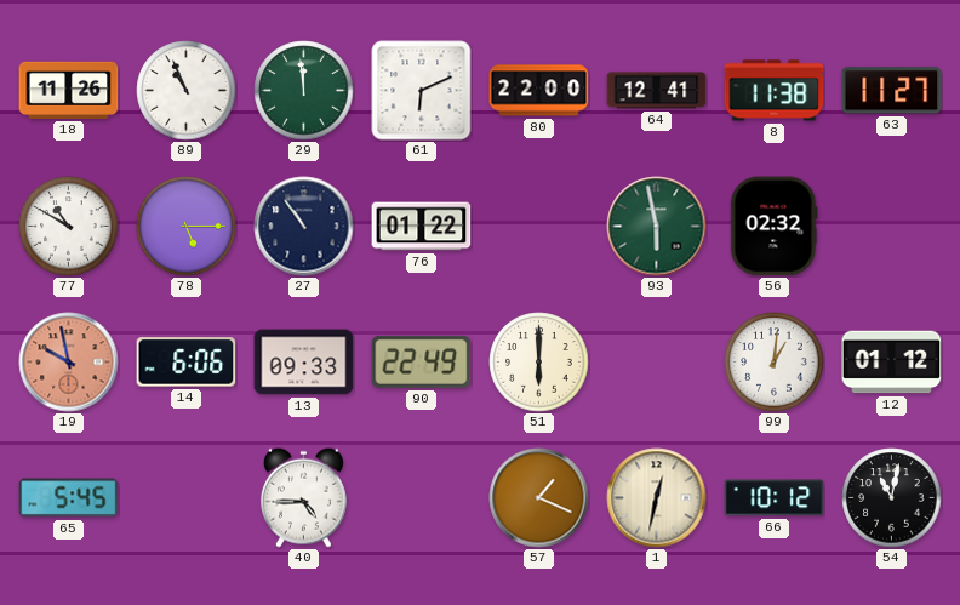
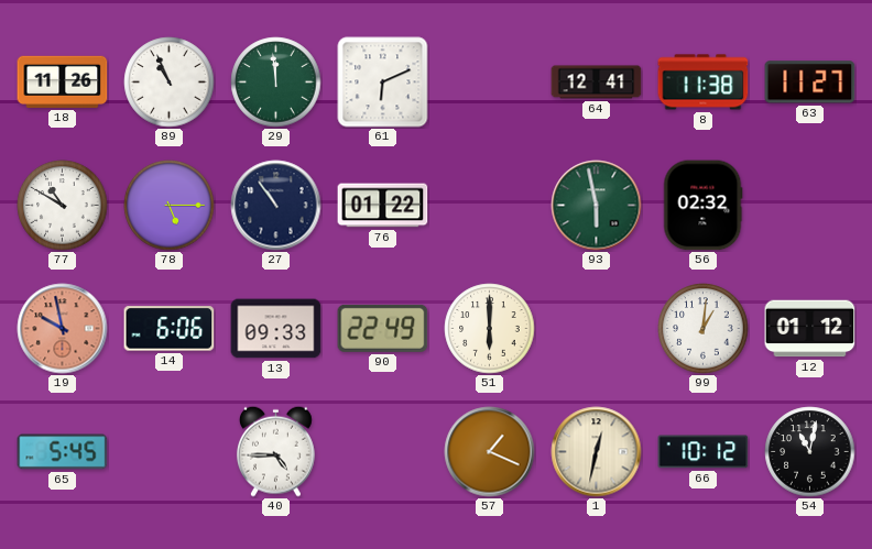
80: 22:00 -> none (539, 91)
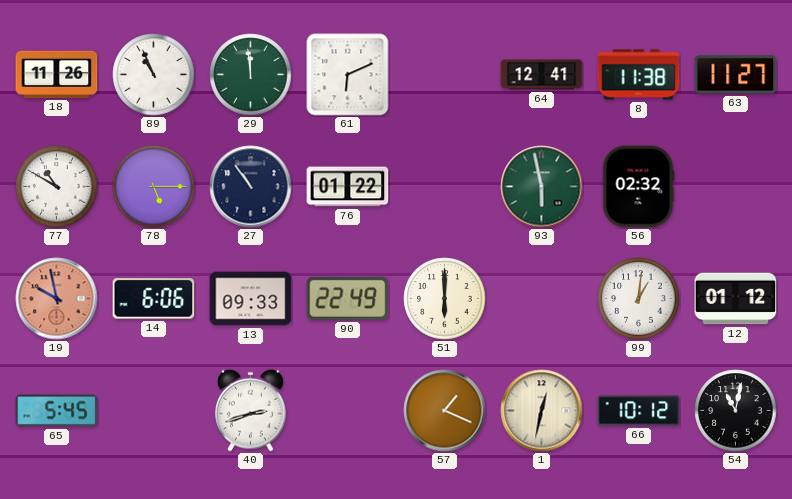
40: 4:45 -> 2:42 (250, 410)
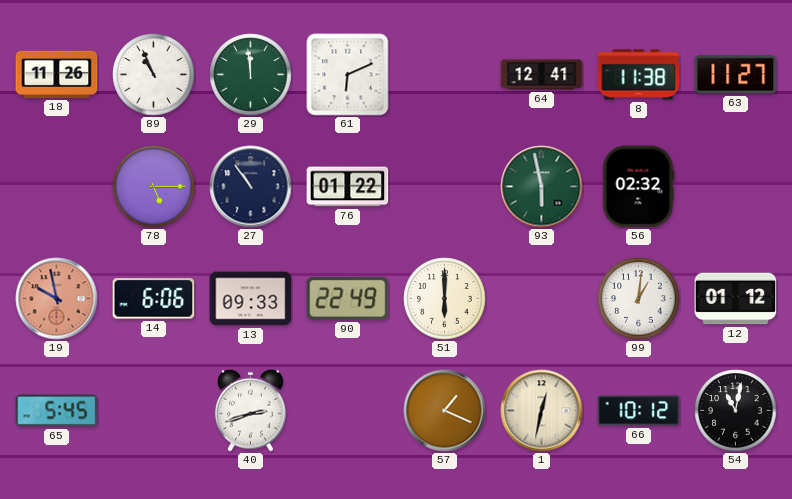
77: 10:50 -> none (57, 187)
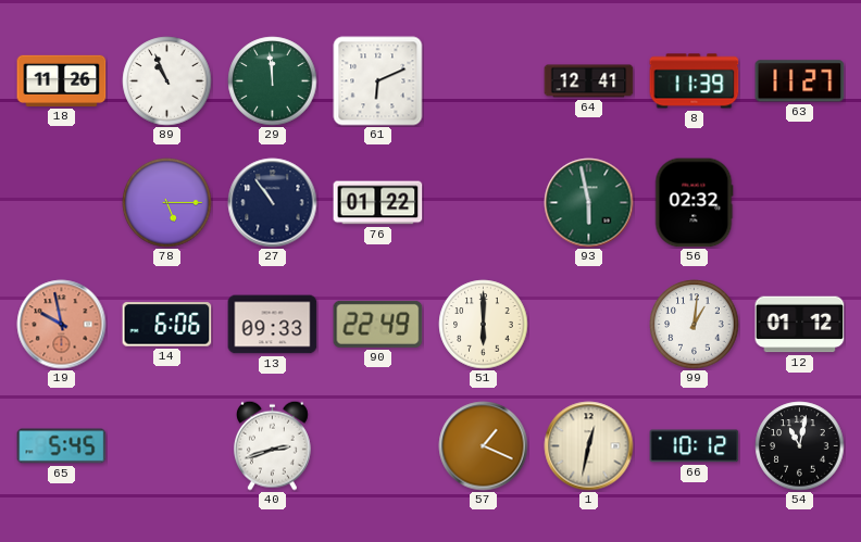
8: 11:38 -> 11:39 (695, 81)
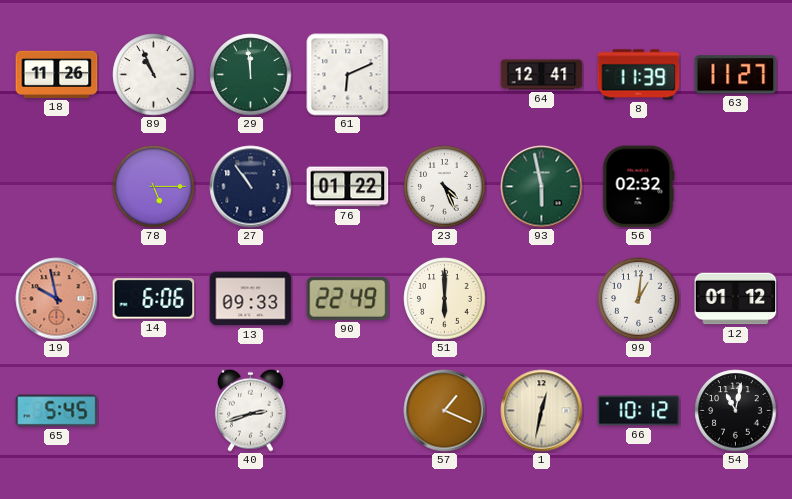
23: none -> 4:26 (445, 187)
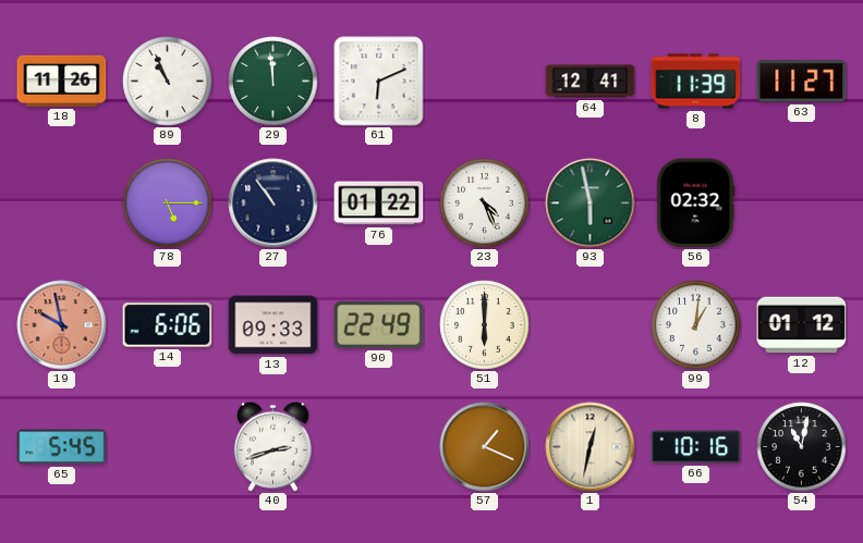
66: 10:12 -> 10:16 (696, 447)
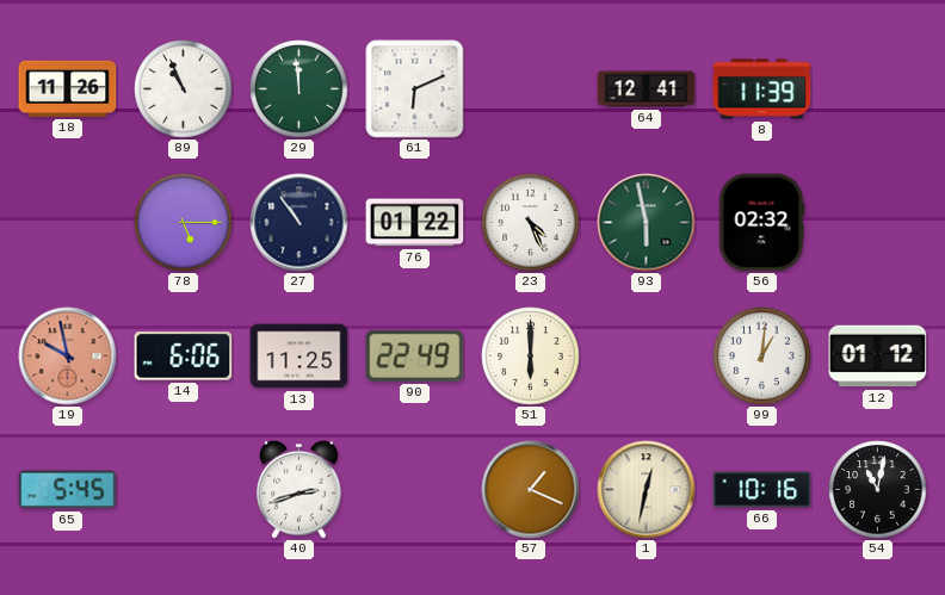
63: 11:27 -> none (802, 82)
13: 09:33 -> 11:25 (299, 357)
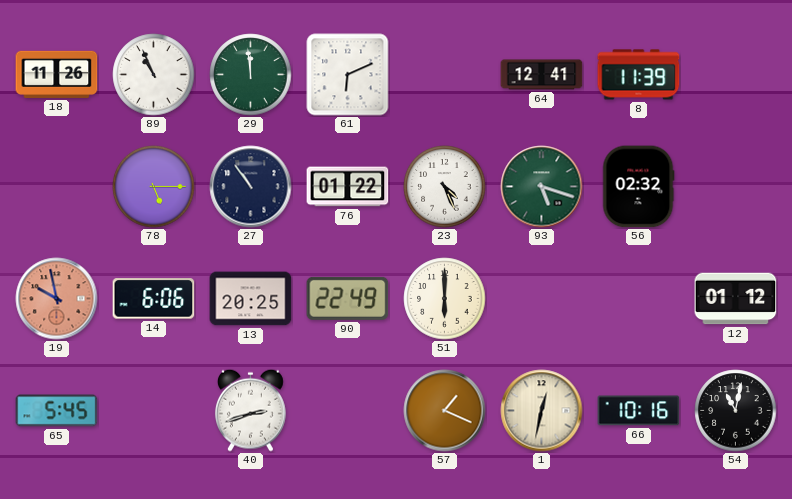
93: 5:58 -> 5:18 (542, 187)
13: 11:25 -> 20:25 (251, 299)
99: 1:01 -> none (762, 357)
